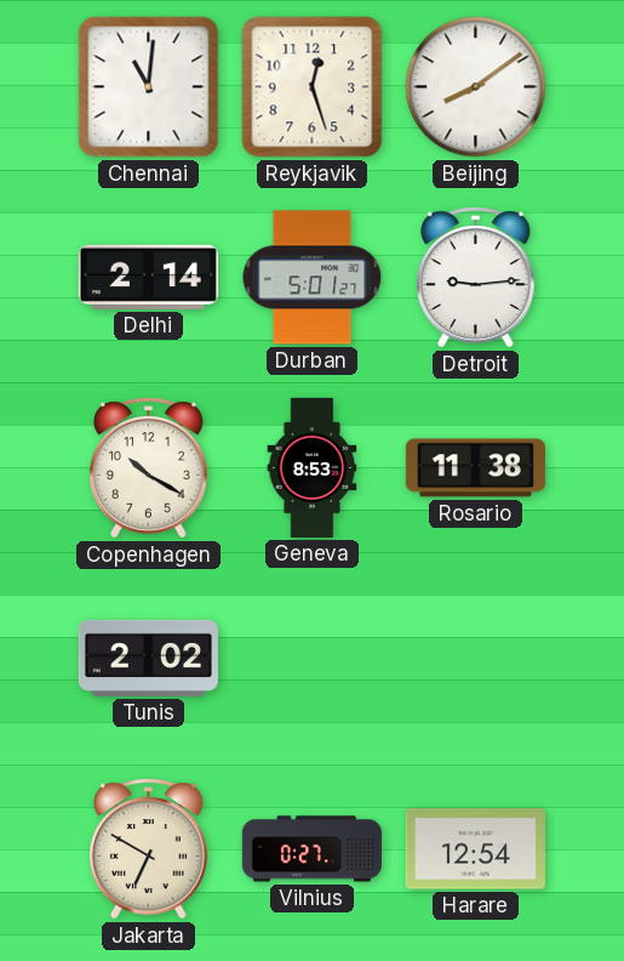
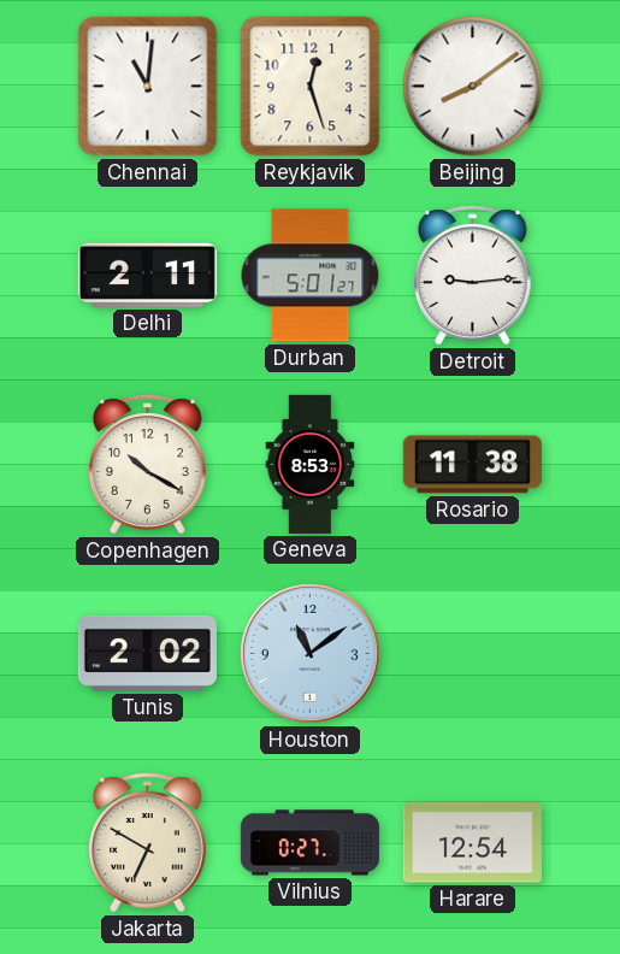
Delhi: 2:14 -> 2:11 (147, 275)
Houston: none -> 11:09 (309, 653)
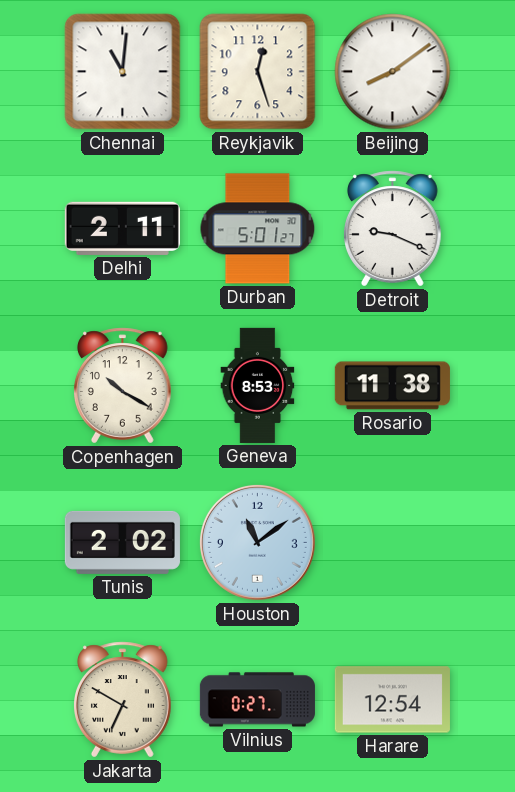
Detroit: 9:14 -> 9:19 (393, 229)
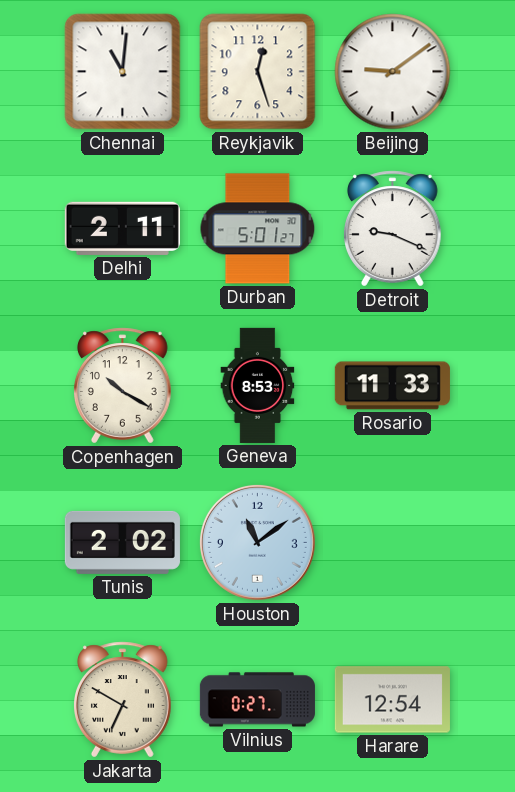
Beijing: 8:09 -> 9:09 (393, 72)
Rosario: 11:38 -> 11:33 (392, 386)
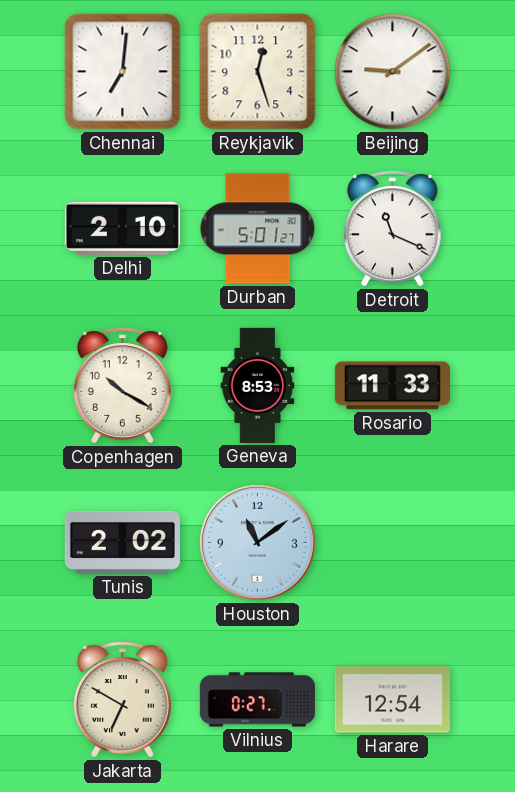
Chennai: 11:01 -> 7:01 (123, 72)
Delhi: 2:11 -> 2:10 (122, 228)
Detroit: 9:19 -> 11:19 (393, 229)
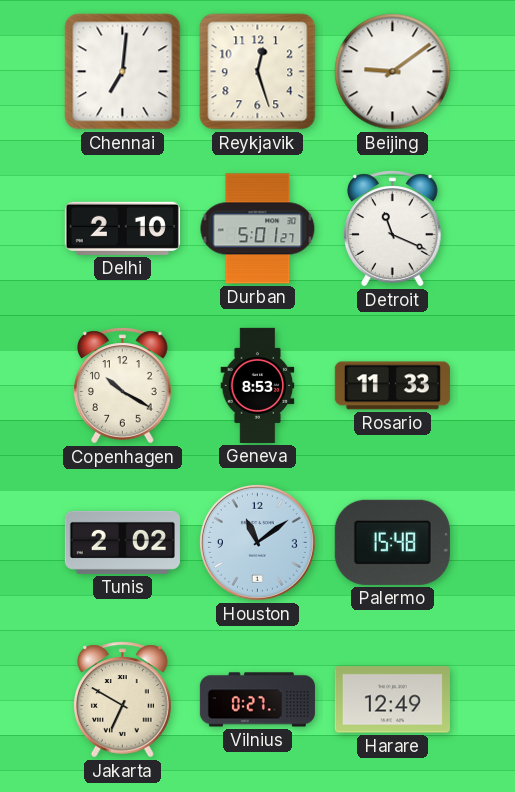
Palermo: none -> 15:48 (392, 542)
Harare: 12:54 -> 12:49 (392, 700)
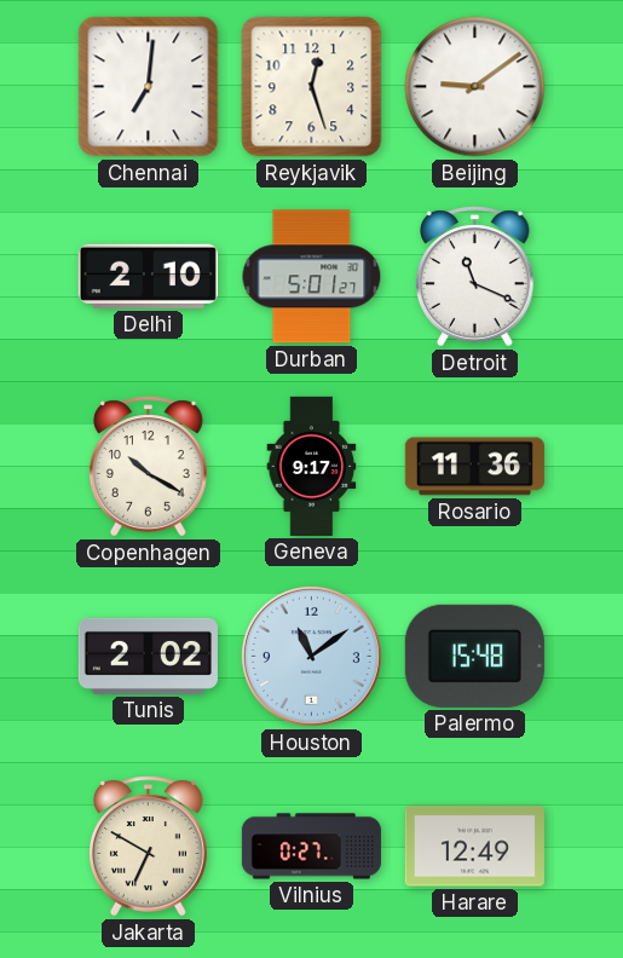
Geneva: 8:53 -> 9:17 (312, 466)
Rosario: 11:33 -> 11:36 (474, 467)
